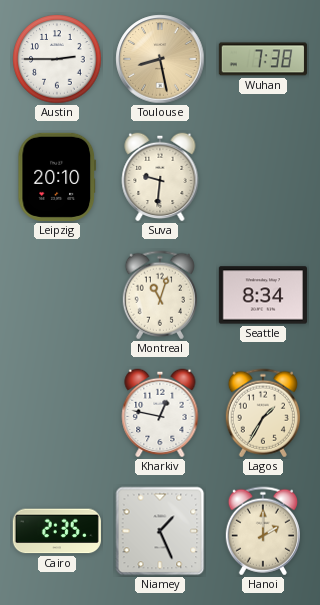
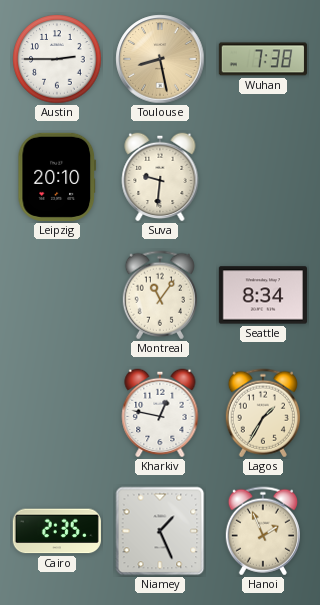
Montreal: 11:03 -> 11:06 (160, 295)
Hanoi: 2:00 -> 1:56 (263, 531)
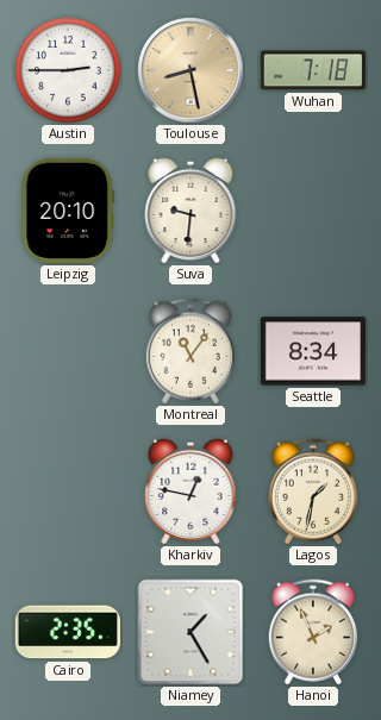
Wuhan: 7:38 -> 7:18 (313, 70)
Lagos: 1:35 -> 1:32 (313, 492)
Niamey: 1:26 -> 1:25 (190, 632)
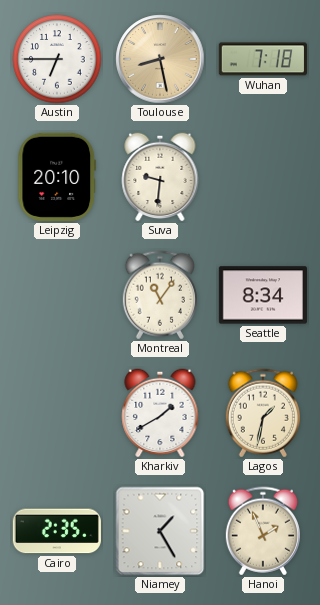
Austin: 2:45 -> 6:45 (57, 59)
Kharkiv: 12:47 -> 1:40 (160, 413)
